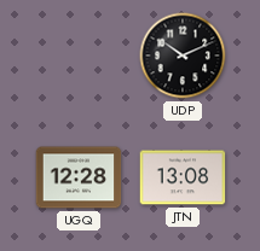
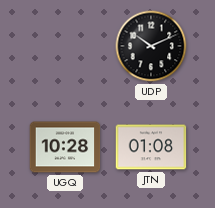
UGQ: 12:28 -> 10:28 (65, 147)
JTN: 13:08 -> 01:08 (151, 147)
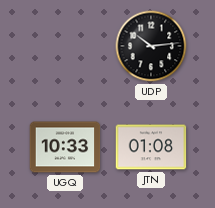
UDP: 10:11 -> 10:14 (151, 46)
UGQ: 10:28 -> 10:33 (65, 147)
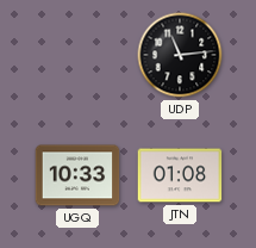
UDP: 10:14 -> 11:14 (180, 55)
